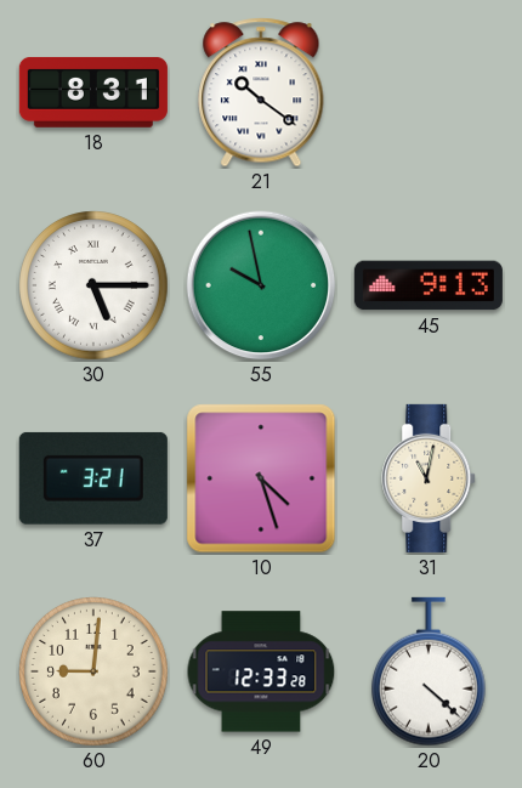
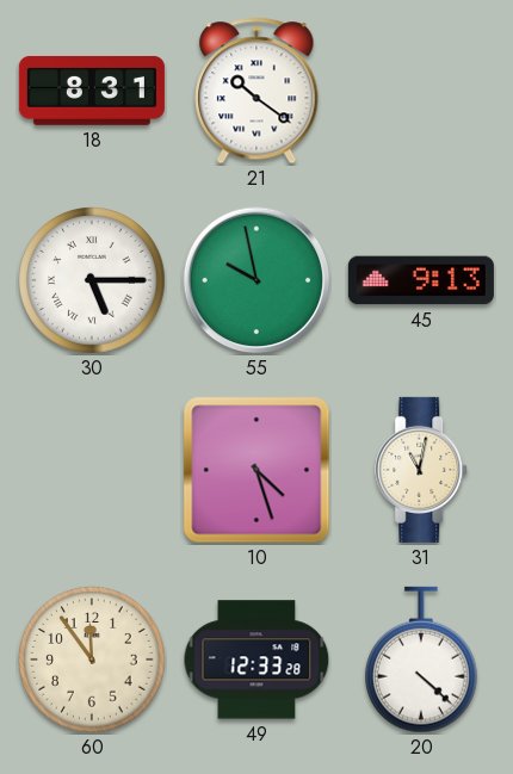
37: 3:21 -> none (93, 478)
60: 9:01 -> 11:54 (92, 660)
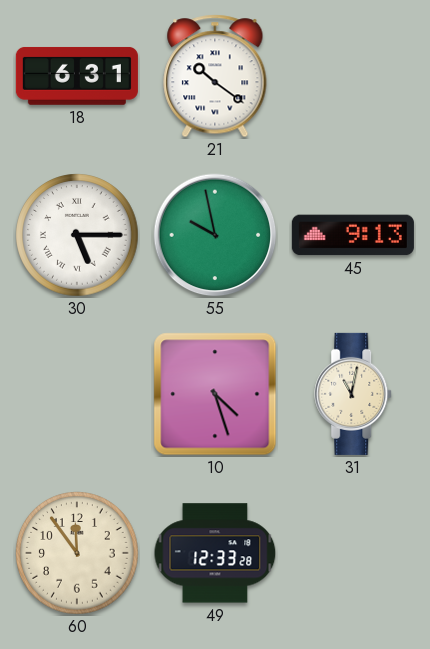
18: 8:31 -> 6:31 (77, 76)
20: 4:22 -> none (422, 660)
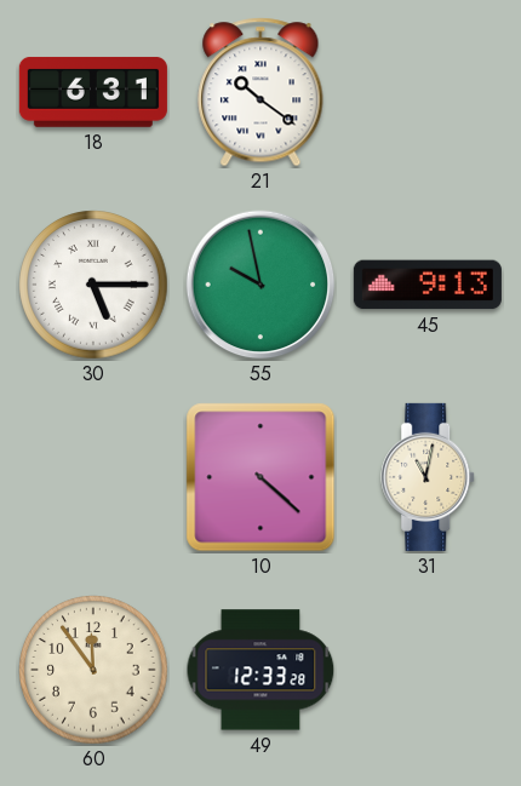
10: 4:27 -> 4:22 (260, 477)
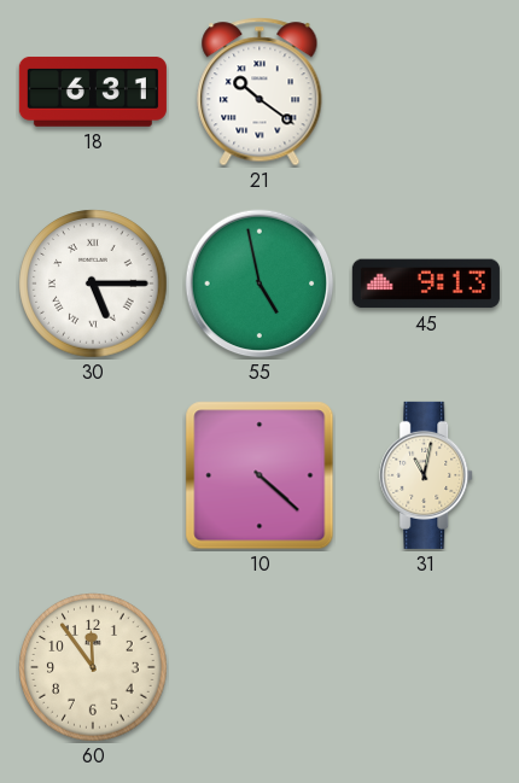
55: 9:58 -> 4:58 (259, 284)
49: 12:33 -> none (260, 670)
